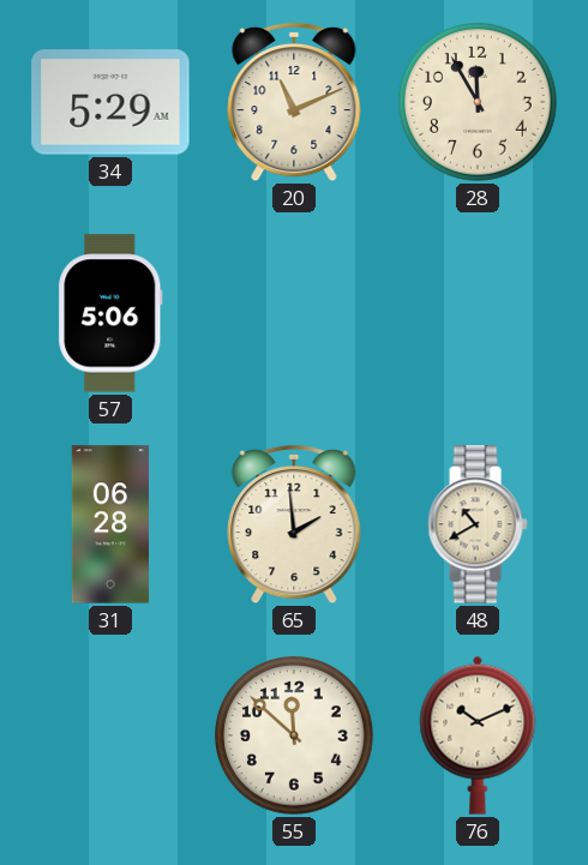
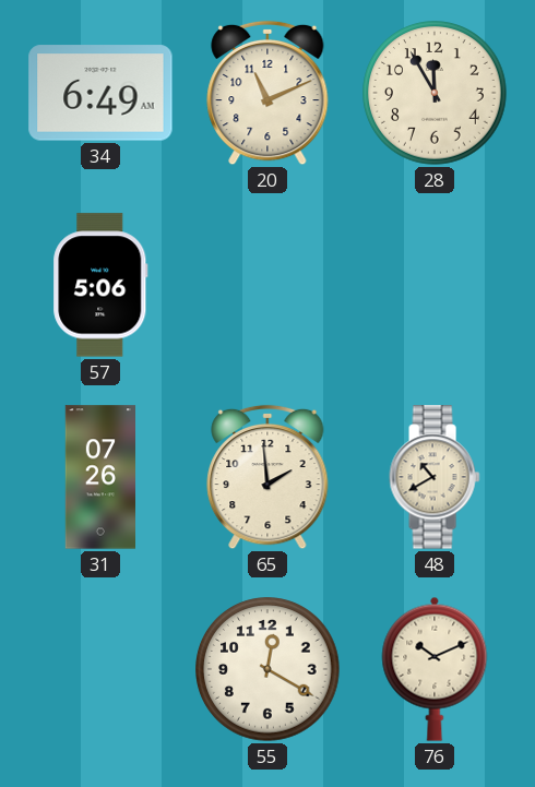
34: 5:29 -> 6:49 (100, 93)
31: 06:28 -> 07:26 (100, 477)
55: 11:52 -> 12:20 (267, 669)
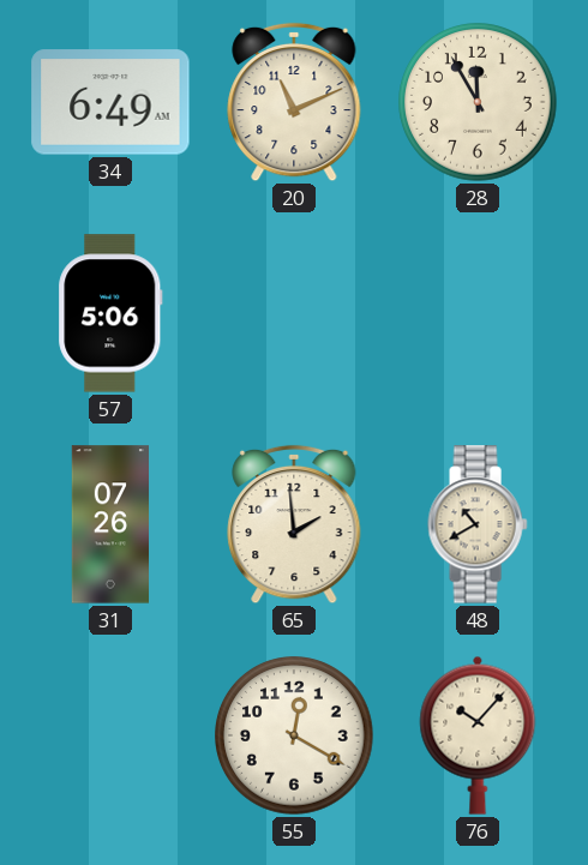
76: 10:11 -> 10:07 (478, 735)
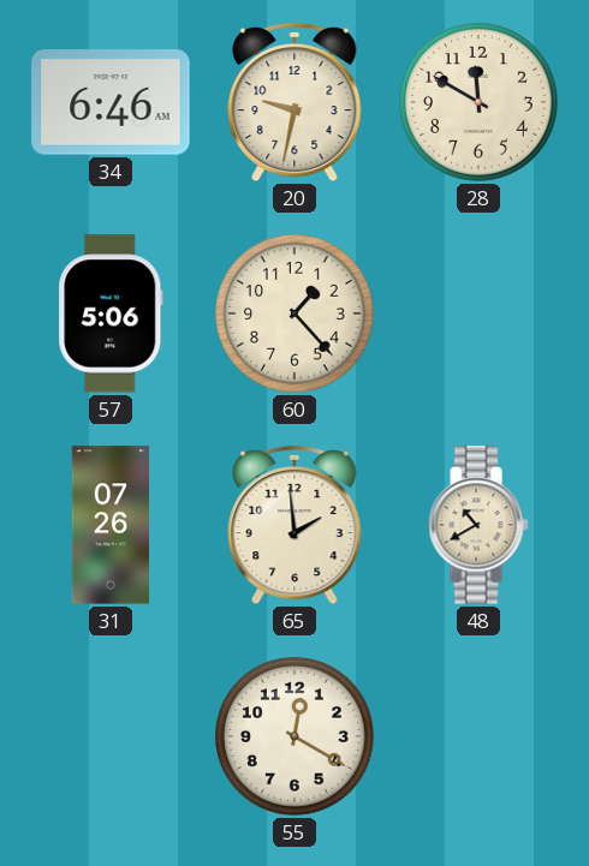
34: 6:49 -> 6:46 (111, 102)
20: 11:11 -> 9:32 (294, 102)
28: 11:55 -> 11:50 (478, 102)
60: none -> 1:23 (294, 313)
76: 10:07 -> none (478, 735)
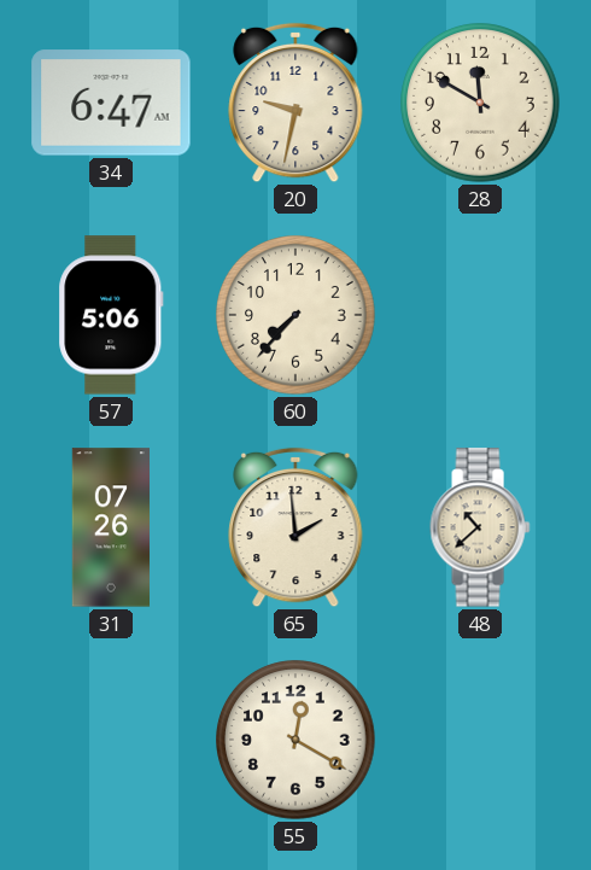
34: 6:46 -> 6:47 (111, 103)
60: 1:23 -> 7:37 (295, 315)
48: 10:40 -> 10:38 (480, 527)
